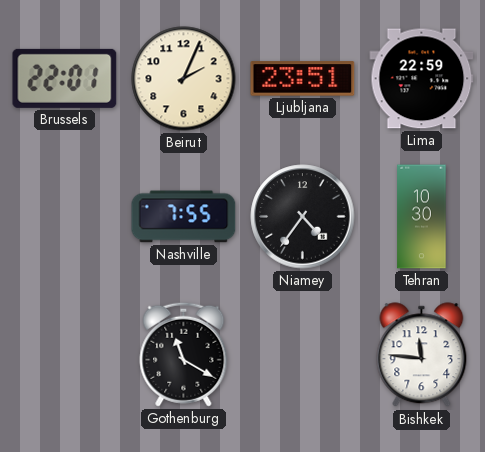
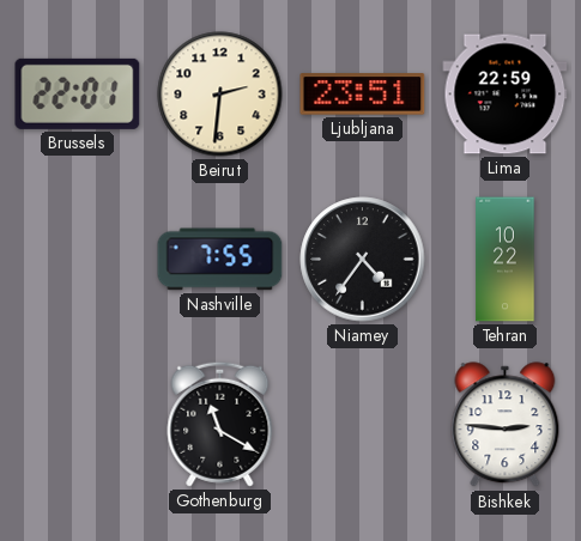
Beirut: 2:04 -> 2:31 (220, 95)
Tehran: 10:30 -> 10:22 (506, 260)
Bishkek: 11:46 -> 2:46 (506, 425)
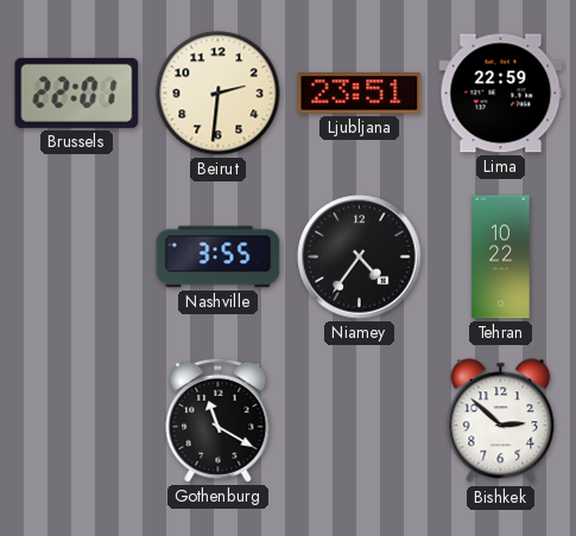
Nashville: 7:55 -> 3:55 (219, 257)
Bishkek: 2:46 -> 2:52 (501, 421)
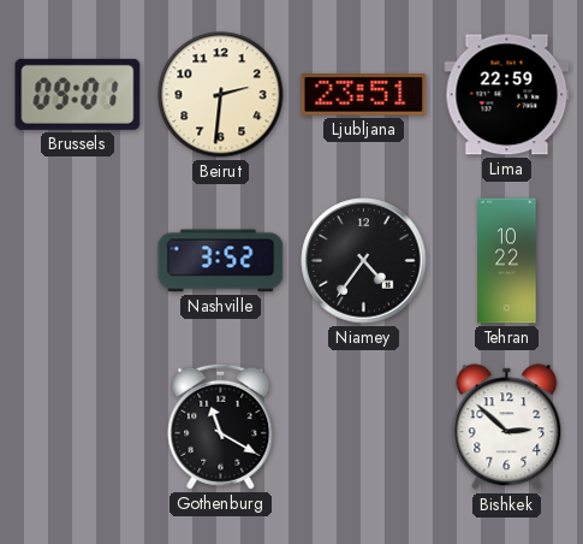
Brussels: 22:01 -> 09:01 (78, 94)
Nashville: 3:55 -> 3:52 (221, 261)
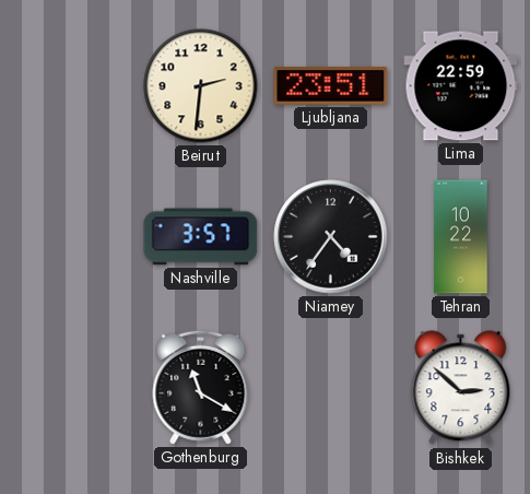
Brussels: 09:01 -> none (78, 94)
Nashville: 3:52 -> 3:57 (201, 237)
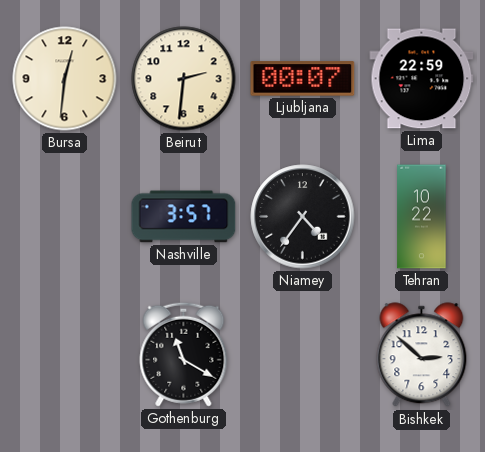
Bursa: none -> 12:31 (65, 79)
Ljubljana: 23:51 -> 00:07 (303, 79)
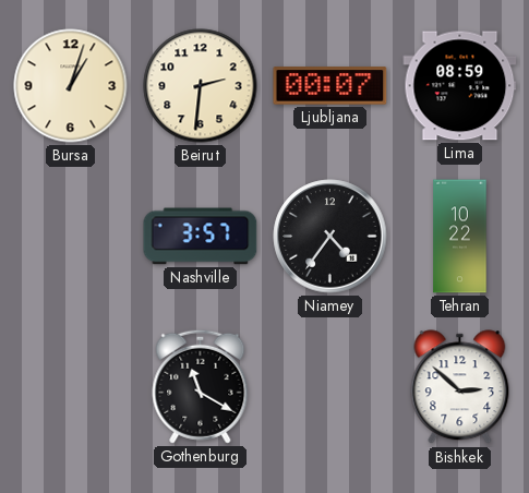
Bursa: 12:31 -> 1:03 (71, 86)
Lima: 22:59 -> 08:59 (460, 86)
